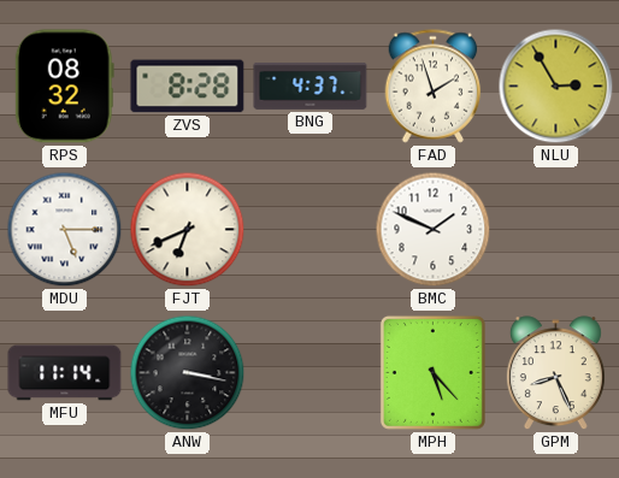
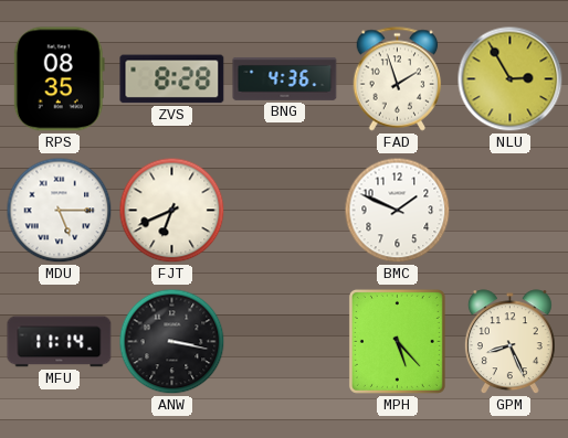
RPS: 08:32 -> 08:35 (59, 79)
BNG: 4:37 -> 4:36 (285, 78)
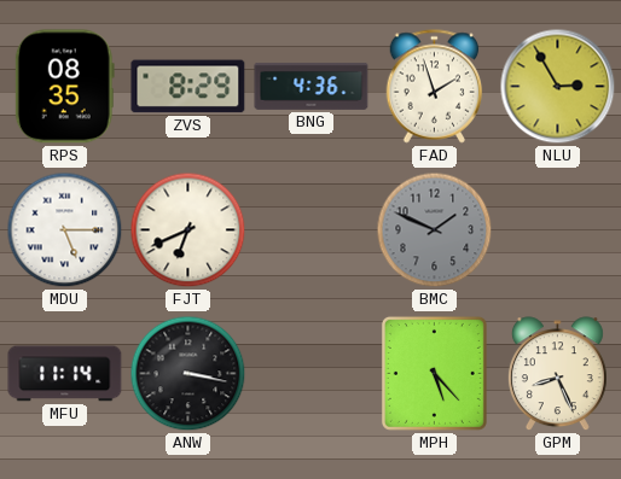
ZVS: 8:28 -> 8:29 (188, 87)
BMC dial: white -> grey (435, 230)
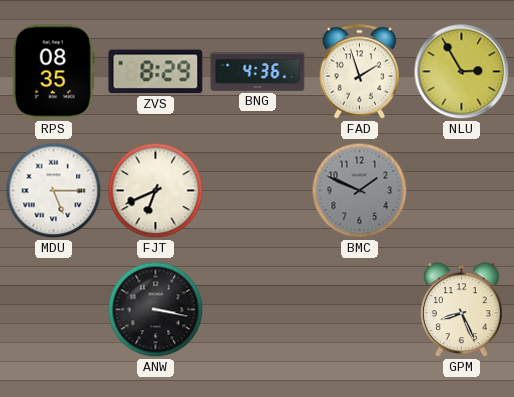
MFU: 11:14 -> none (65, 374)
MPH: 5:23 -> none (434, 373)
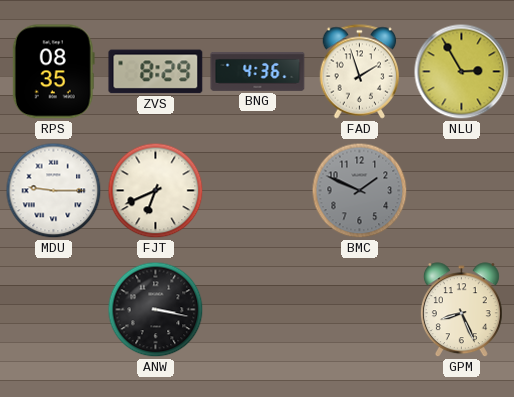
MDU: 5:15 -> 9:15 (54, 191)
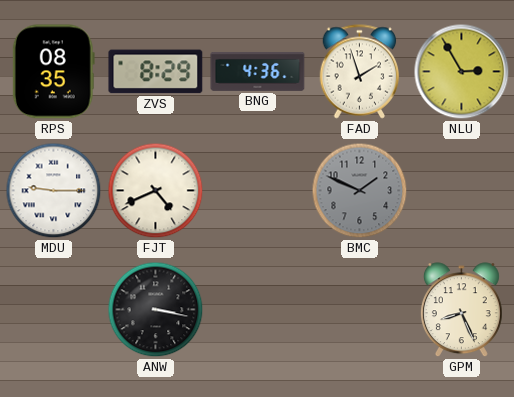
FJT: 6:41 -> 4:41 (156, 191)
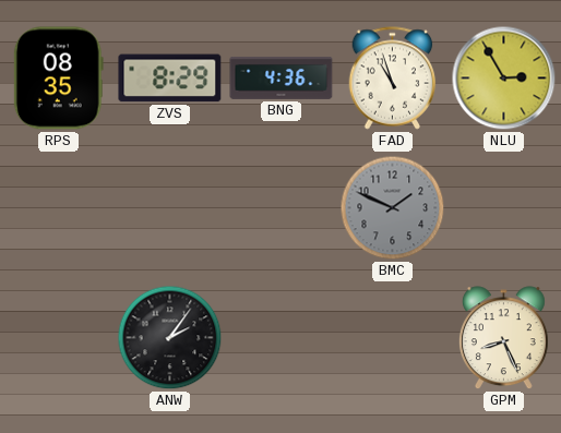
FAD: 1:57 -> 10:57 (393, 79)
MDU: 9:15 -> none (54, 191)
FJT: 4:41 -> none (156, 191)
ANW: 3:17 -> 2:06 (170, 338)
